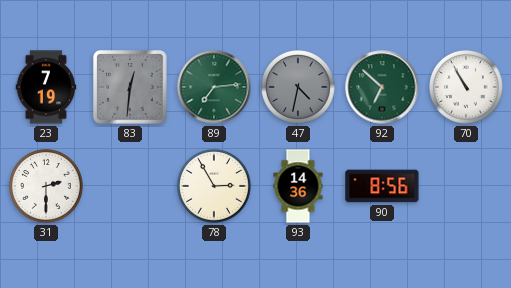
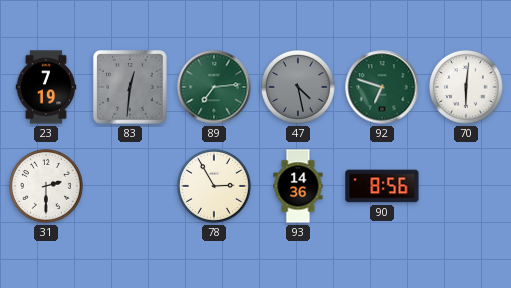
47: 4:32 -> 4:28 (299, 87)
92: 6:52 -> 6:48 (382, 87)
70: 10:55 -> 6:01 (467, 87)
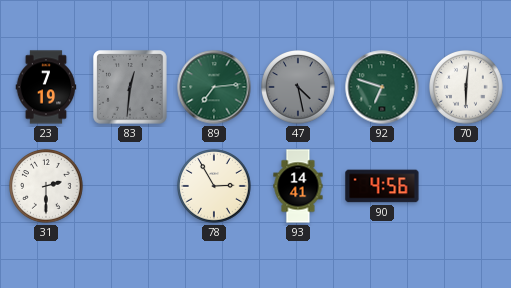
93: 14:36 -> 14:41 (298, 186)
90: 8:56 -> 4:56 (382, 186)
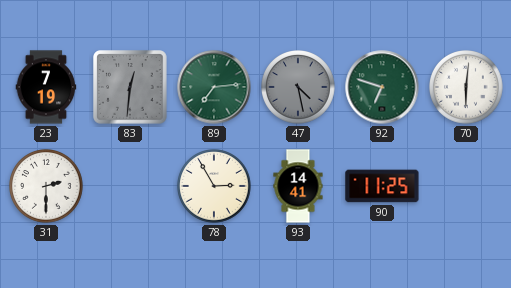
90: 4:56 -> 11:25 (382, 186)
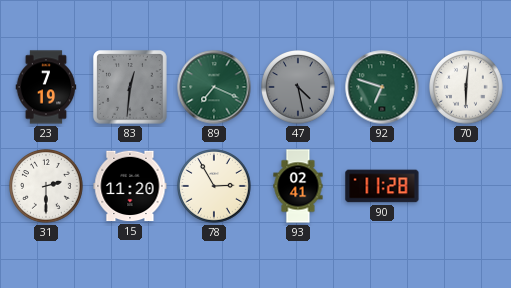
89: 7:14 -> 7:19 (214, 87)
15: none -> 11:20 (130, 186)
93: 14:41 -> 02:41 (298, 186)
90: 11:25 -> 11:28 (382, 186)
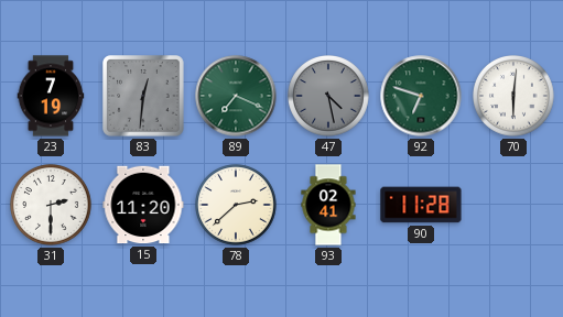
78: 2:55 -> 2:38 (237, 205)
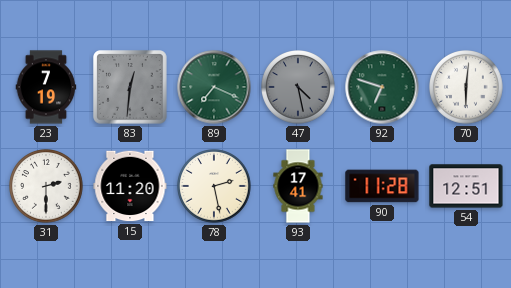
78: 2:38 -> 2:28 (215, 186)
93: 02:41 -> 17:41 (298, 186)
54: none -> 12:51 (466, 186)
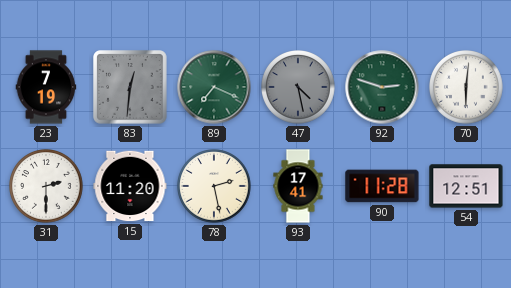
92: 6:48 -> 2:48 (382, 87)
